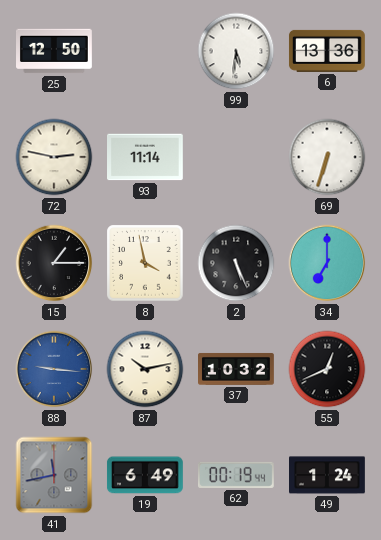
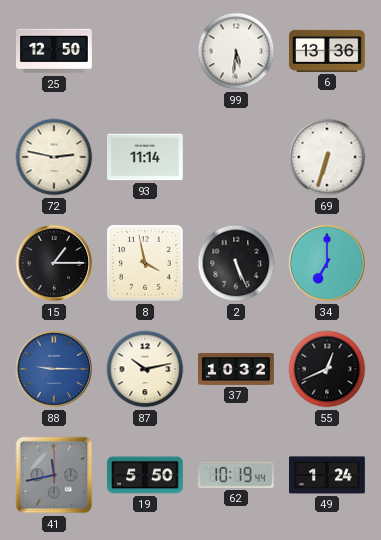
88: 9:16 -> 9:15 (54, 369)
19: 6:49 -> 5:50 (145, 475)
62: 00:19 -> 10:19 (237, 475)
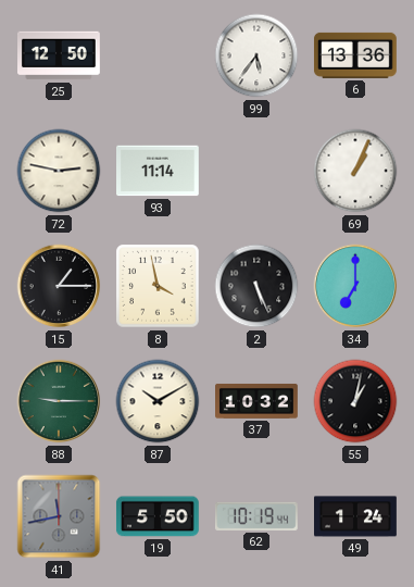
99: 5:31 -> 5:36 (256, 55)
69: 6:33 -> 1:04 (355, 171)
88 dial: blue -> green (59, 401)
87: 10:13 -> 10:10 (158, 401)
55: 12:41 -> 1:02 (355, 401)
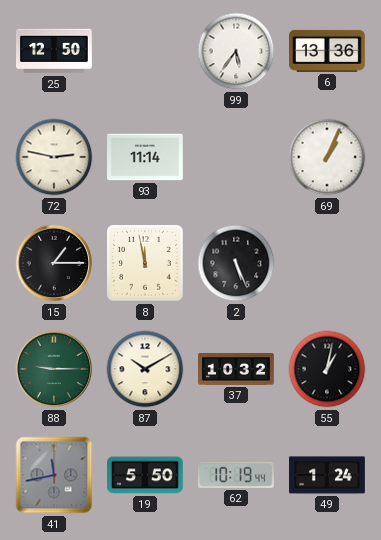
8: 3:58 -> 11:58 (145, 263)
34: 7:00 -> none (355, 286)
